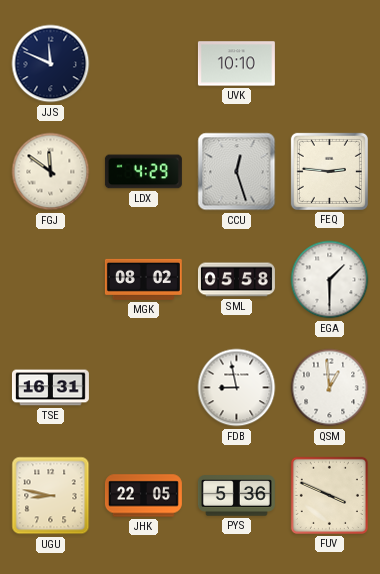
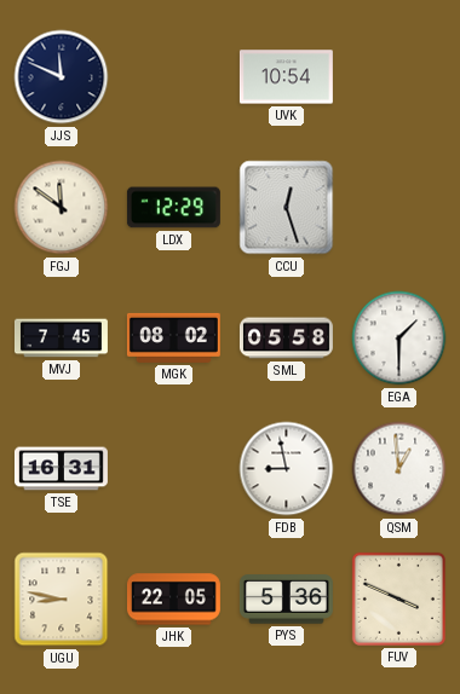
UVK: 10:10 -> 10:54 (286, 77)
LDX: 4:29 -> 12:29 (173, 208)
FEQ: 2:46 -> none (329, 171)
MVJ: none -> 7:45 (61, 339)
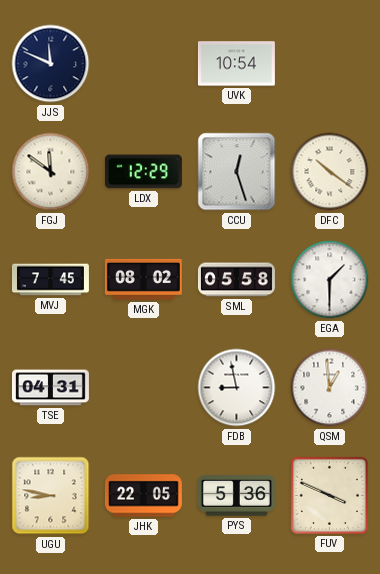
DFC: none -> 10:21 (330, 172)
TSE: 16:31 -> 04:31 (50, 388)
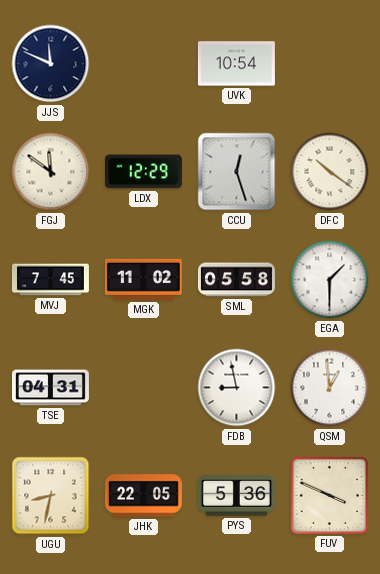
MGK: 08:02 -> 11:02 (143, 279)
UGU: 8:47 -> 8:32 (51, 496)
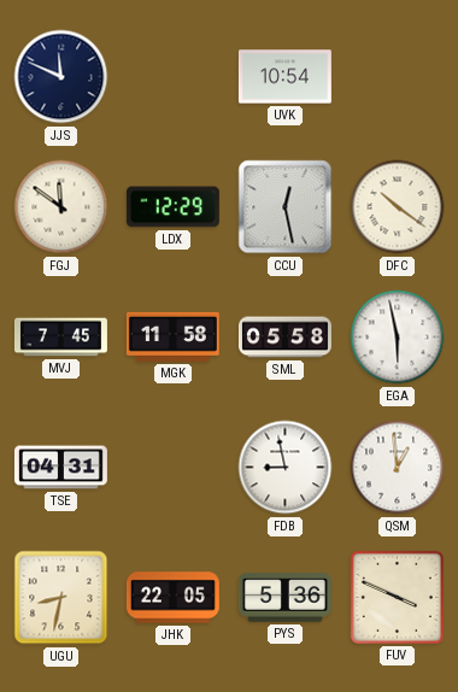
CCU: 12:27 -> 12:28 (286, 207)
MGK: 11:02 -> 11:58 (172, 336)
EGA: 1:30 -> 5:58 (398, 338)
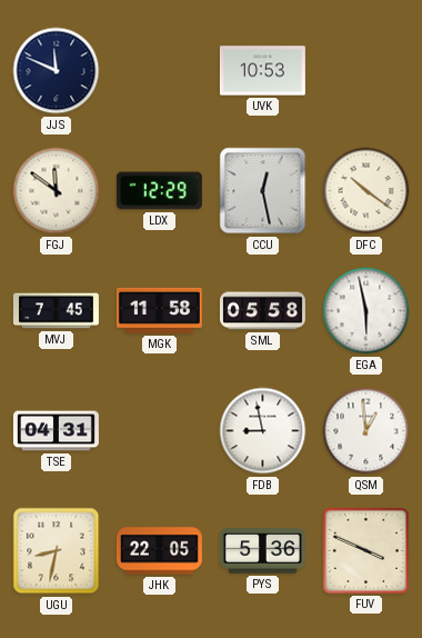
UVK: 10:54 -> 10:53 (262, 71)
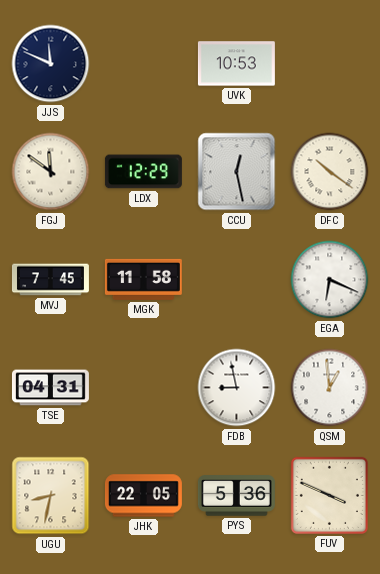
SML: 05:58 -> none (262, 311)
EGA: 5:58 -> 6:19 (330, 280)
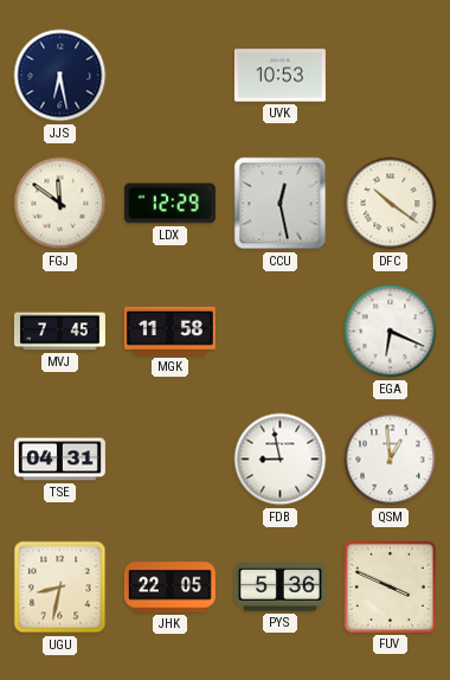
JJS: 11:49 -> 6:28 (60, 76)
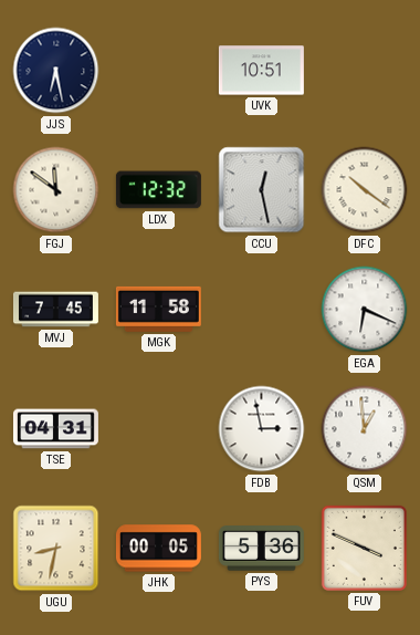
UVK: 10:53 -> 10:51 (261, 71)
LDX: 12:29 -> 12:32 (158, 190)
FDB: 8:58 -> 2:58 (262, 429)
JHK: 22:05 -> 00:05 (158, 549)
